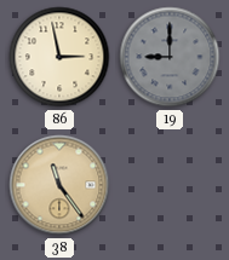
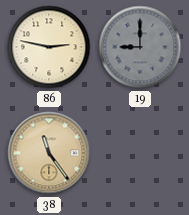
86: 2:58 -> 2:47 (49, 47)
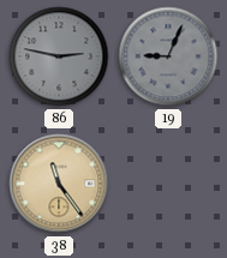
86 dial: cream -> grey (59, 56)
19: 9:00 -> 9:04 (168, 56)
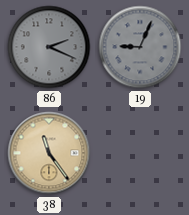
86: 2:47 -> 2:19 (49, 47)
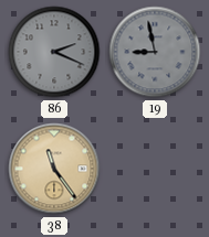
19: 9:04 -> 8:58 (155, 52)
